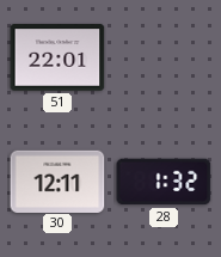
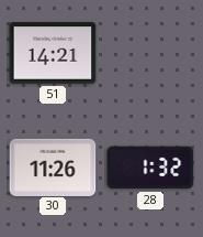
51: 22:01 -> 14:21 (53, 53)
30: 12:11 -> 11:26 (53, 166)
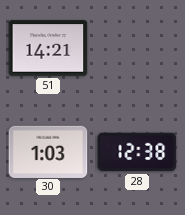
30: 11:26 -> 1:03 (48, 151)
28: 1:32 -> 12:38 (137, 152)
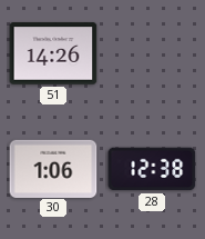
51: 14:21 -> 14:26 (53, 53)
30: 1:03 -> 1:06 (53, 168)
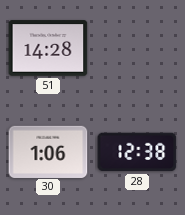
51: 14:26 -> 14:28 (48, 48)
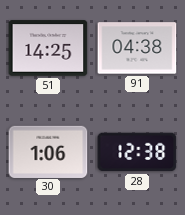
51: 14:28 -> 14:25 (48, 48)
91: none -> 04:38 (137, 48)
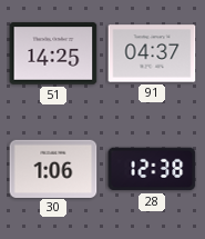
91: 04:38 -> 04:37 (152, 53)
